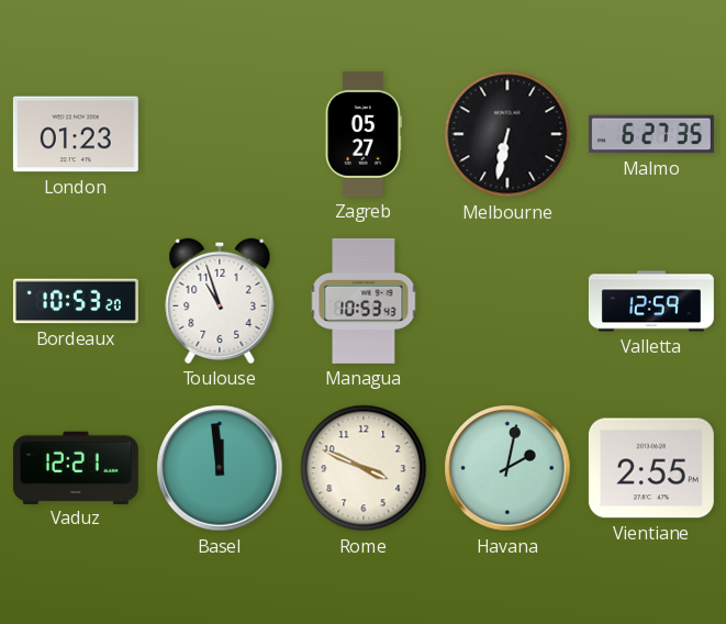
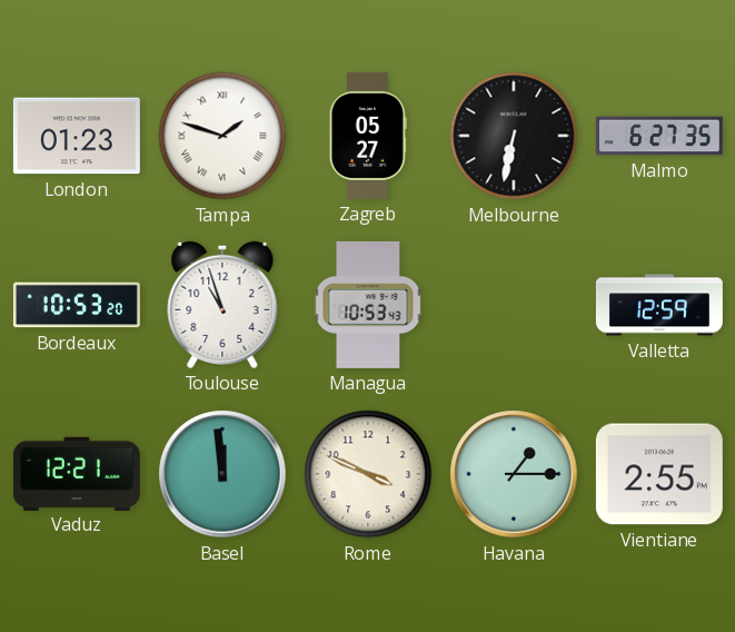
Tampa: none -> 1:48 (222, 136)
Havana: 2:02 -> 1:15 (514, 474)
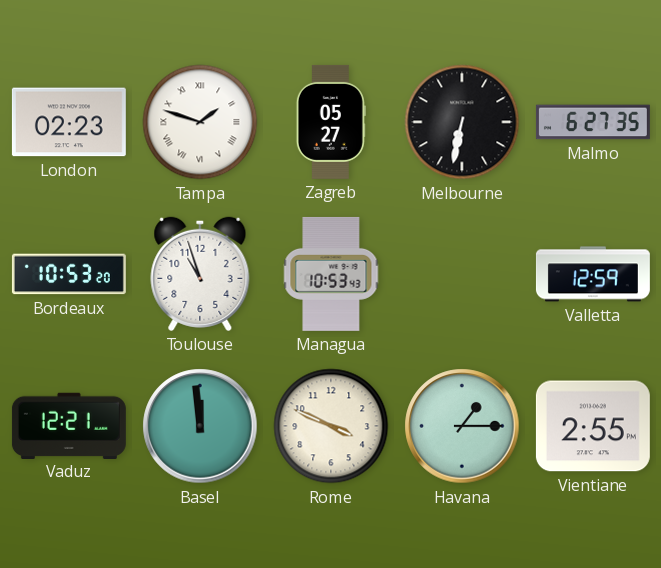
London: 01:23 -> 02:23 (69, 122)
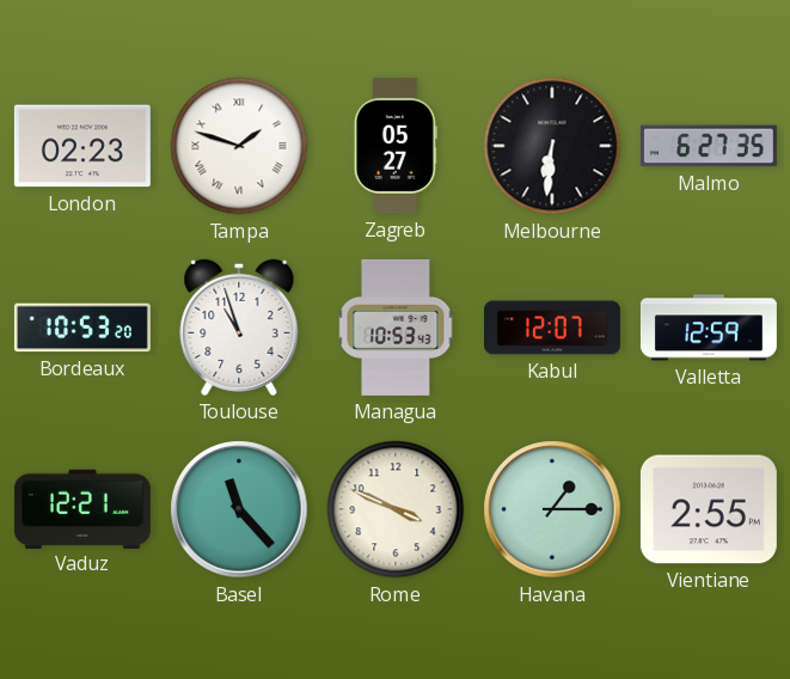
Melbourne: 6:32 -> 6:31 (552, 146)
Kabul: none -> 12:07 (552, 328)
Basel: 11:59 -> 11:23 (239, 509)
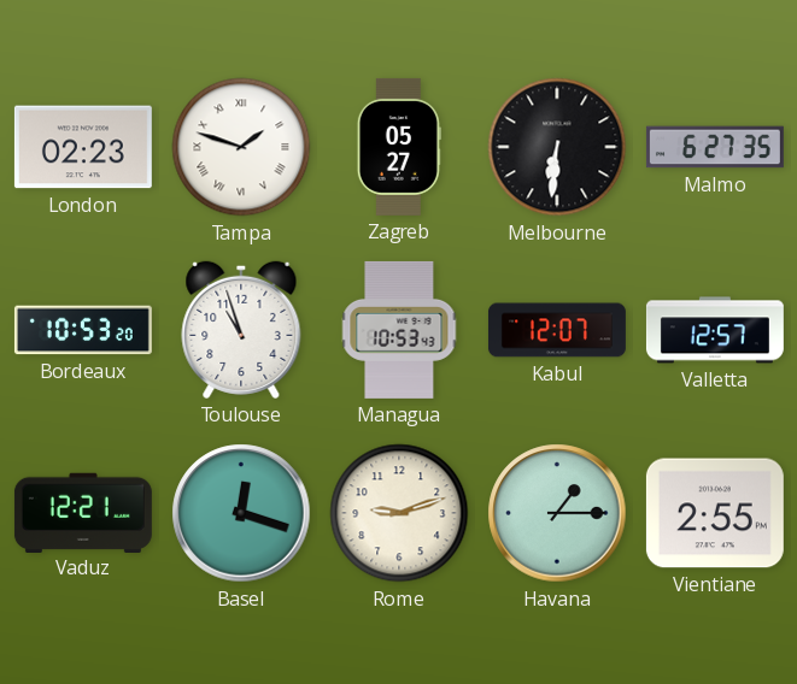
Valletta: 12:59 -> 12:57 (715, 330)
Basel: 11:23 -> 12:18 (241, 513)
Rome: 3:49 -> 9:12 (399, 513)
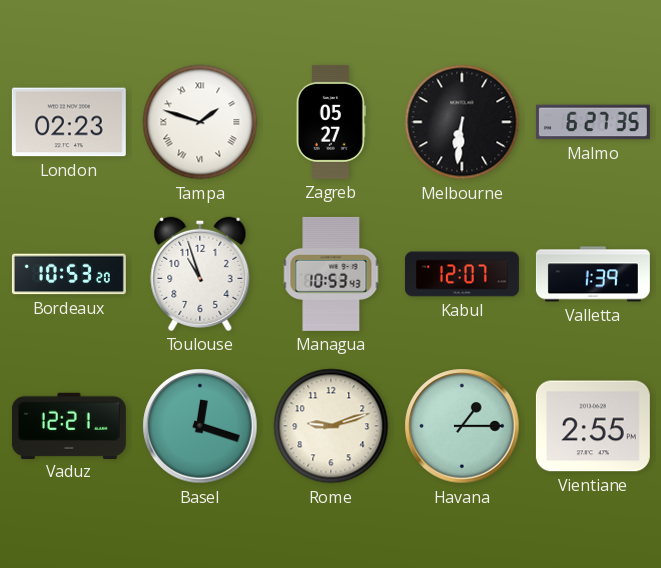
Valletta: 12:57 -> 1:39 (593, 274)
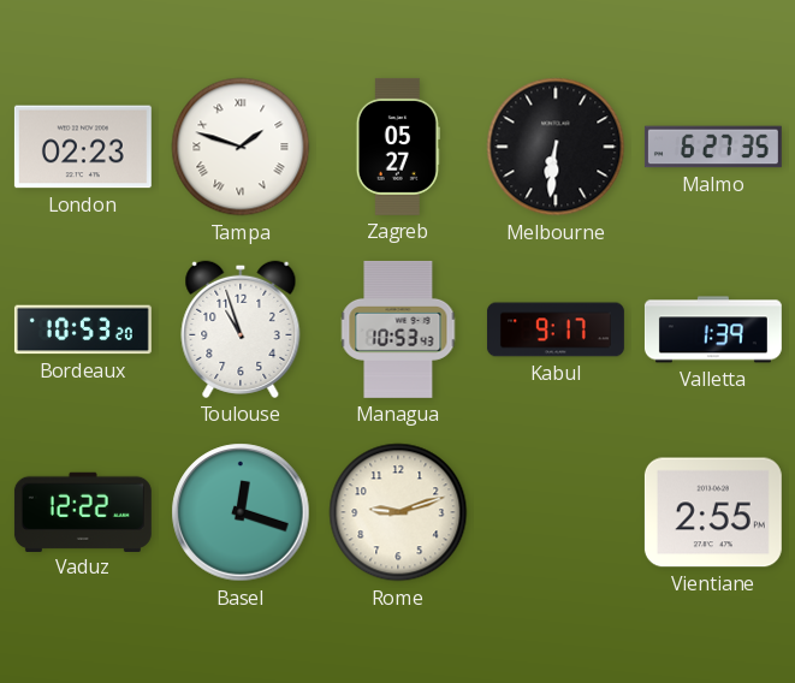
Kabul: 12:07 -> 9:17 (556, 329)
Vaduz: 12:21 -> 12:22 (83, 511)
Havana: 1:15 -> none (462, 426)
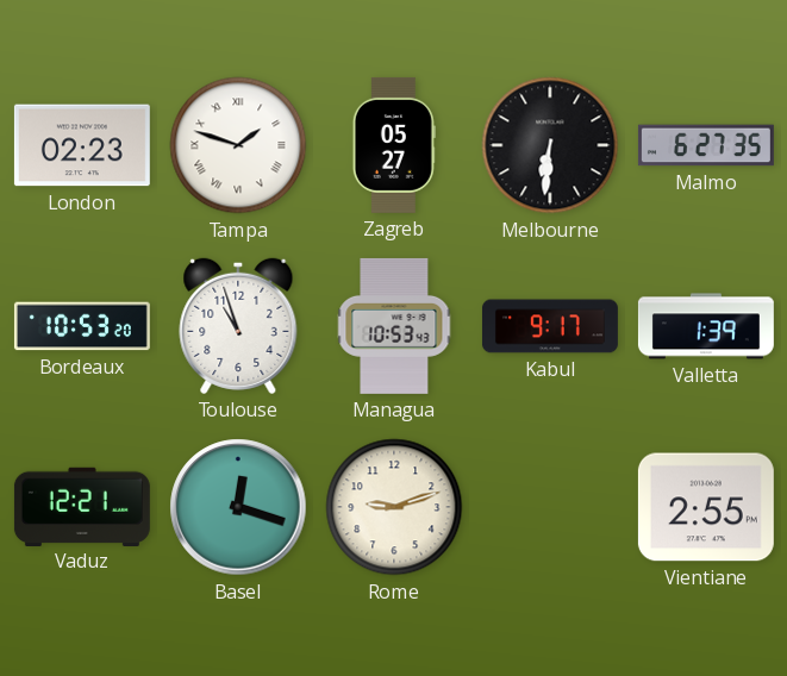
Vaduz: 12:22 -> 12:21 (82, 506)
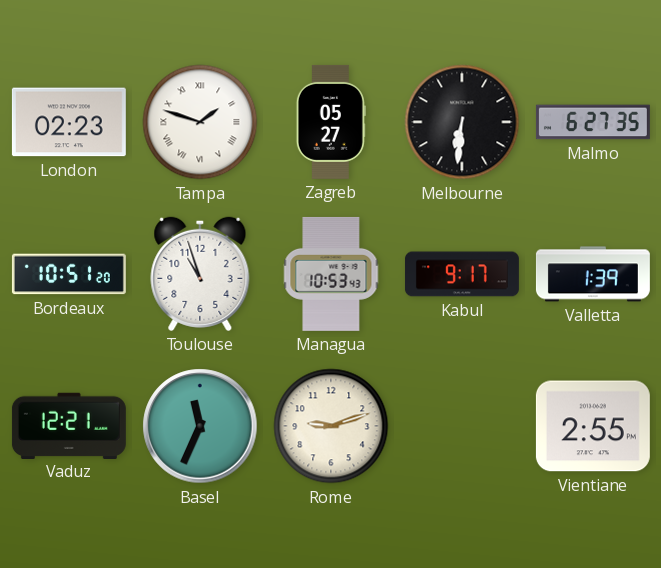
Bordeaux: 10:53 -> 10:51 (69, 274)
Basel: 12:18 -> 11:34 (200, 426)
